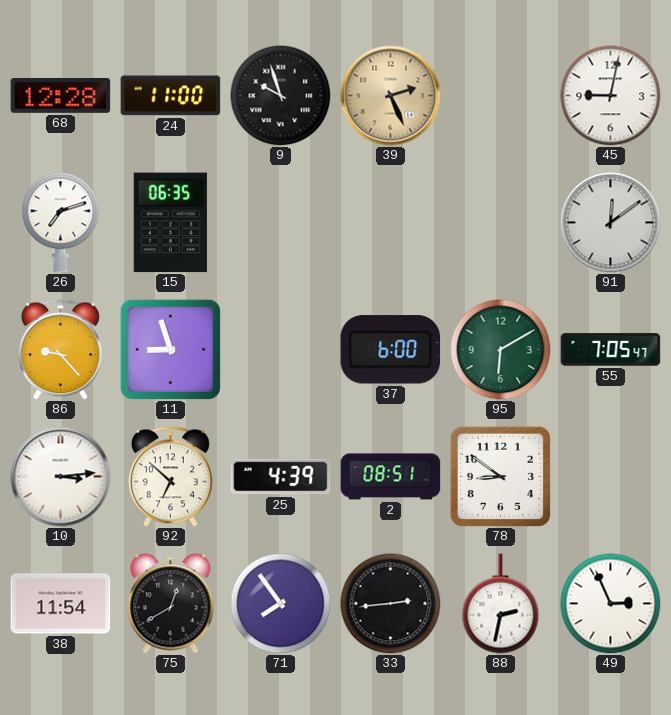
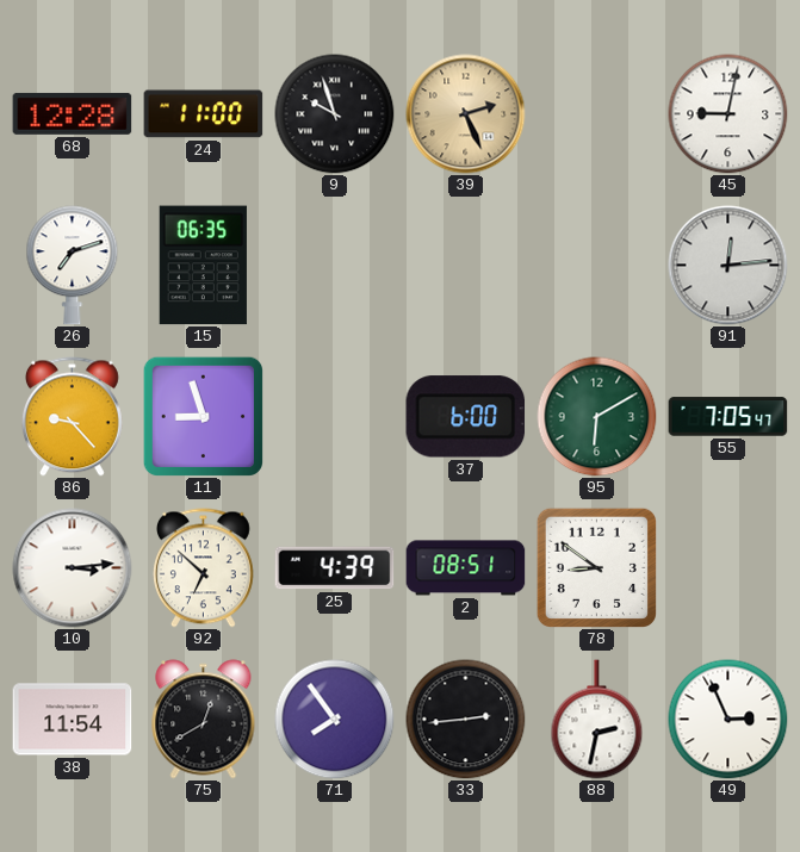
91: 12:09 -> 12:14 (728, 266)
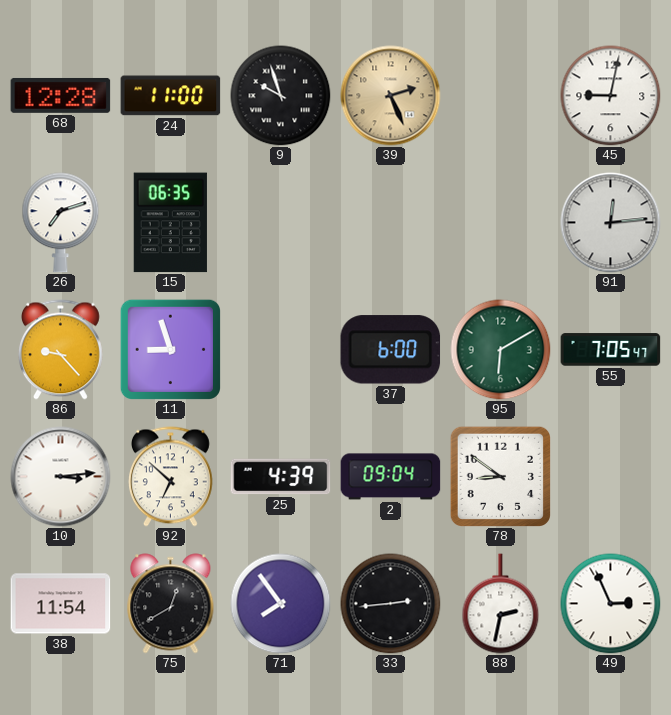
2: 08:51 -> 09:04 (391, 477)
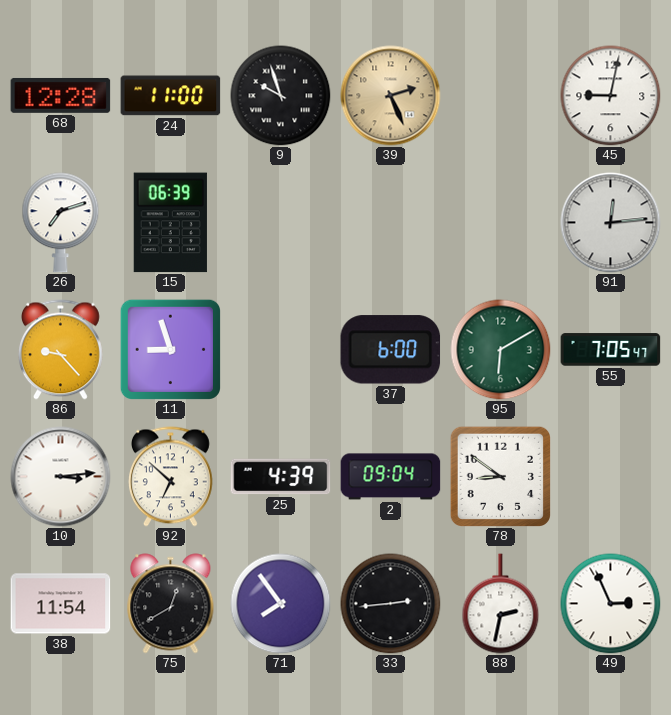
15: 06:35 -> 06:39 (170, 223)
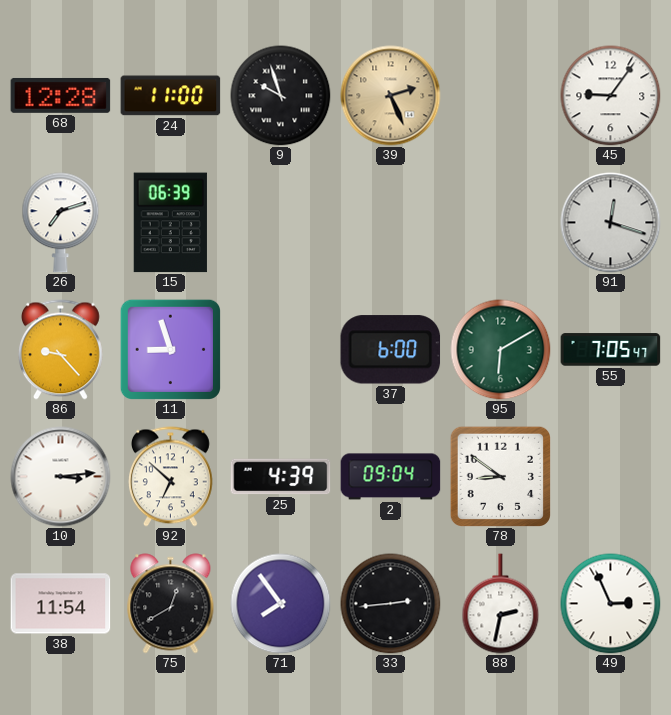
45: 9:02 -> 9:06 (611, 96)
91: 12:14 -> 12:18 (611, 223)
